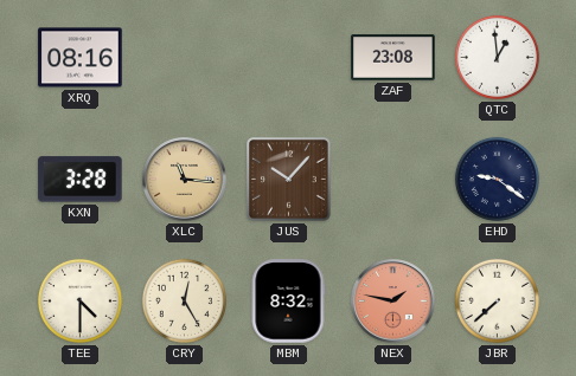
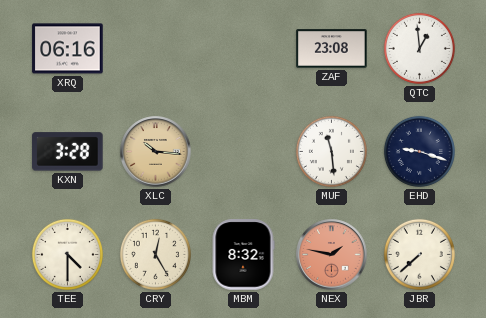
XRQ: 08:16 -> 06:16 (68, 49)
XLC: 11:16 -> 10:16 (156, 152)
JUS: 10:07 -> none (289, 180)
MUF: none -> 11:29 (331, 151)
EHD: 9:21 -> 9:18 (419, 151)
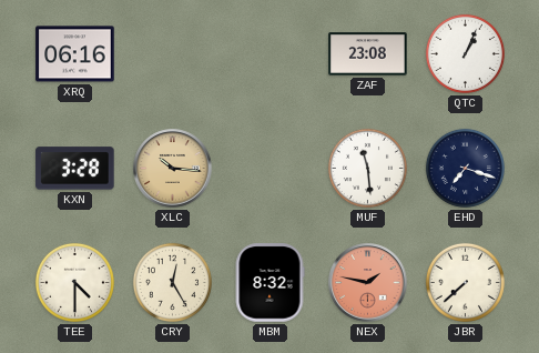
QTC: 12:59 -> 1:04 (465, 53)
EHD: 9:18 -> 7:18 (465, 168)
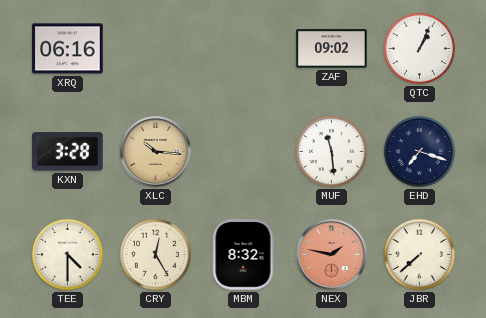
ZAF: 23:08 -> 09:02 (332, 49)
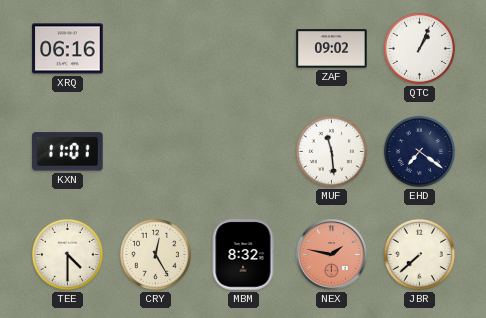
KXN: 3:28 -> 11:01 (68, 152)
XLC: 10:16 -> none (156, 152)
EHD: 7:18 -> 7:21 (419, 151)
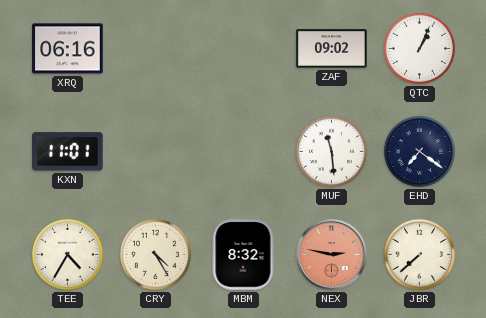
TEE: 4:30 -> 4:35 (67, 254)
CRY: 12:25 -> 4:25 (155, 254)
NEX: 1:47 -> 2:47 (332, 255)
